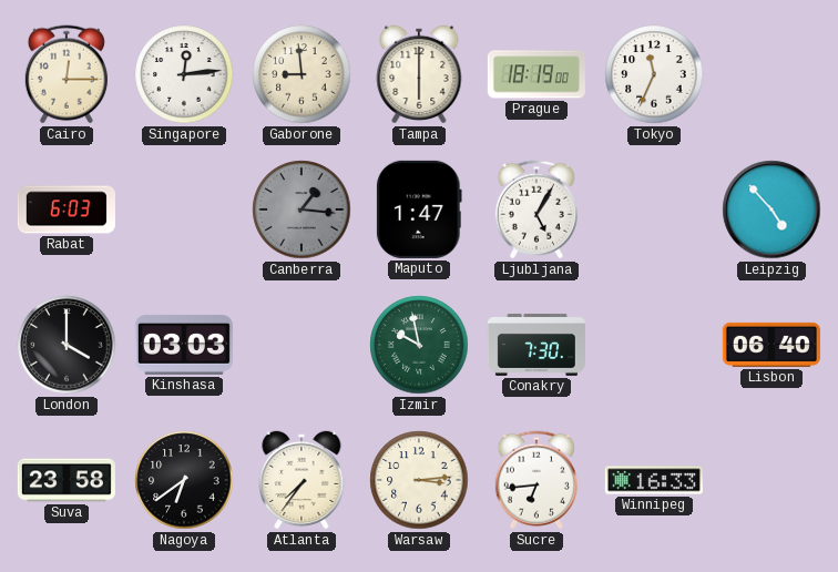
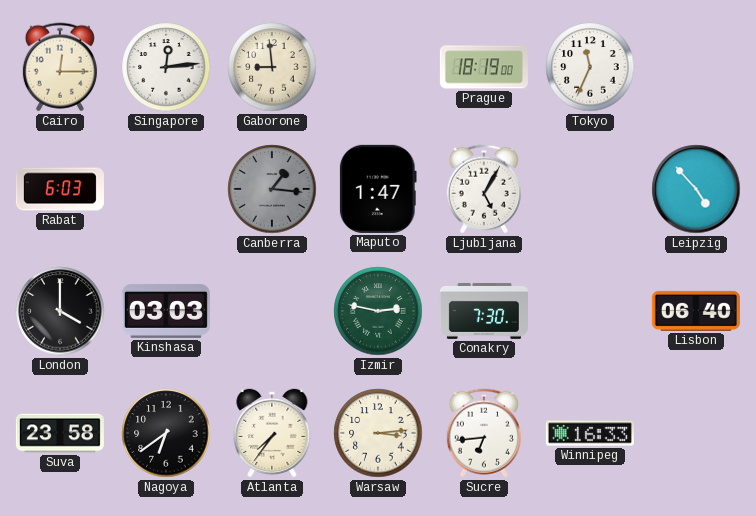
Tampa: 6:00 -> none (419, 74)
Izmir: 9:58 -> 2:47 (378, 311)
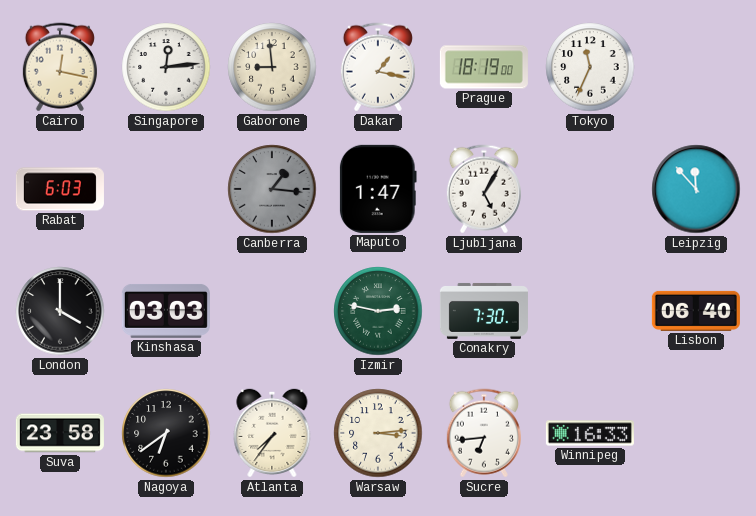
Cairo: 12:15 -> 12:17 (60, 67)
Dakar: none -> 1:17 (378, 67)
Leipzig: 4:53 -> 11:53 (696, 189)
